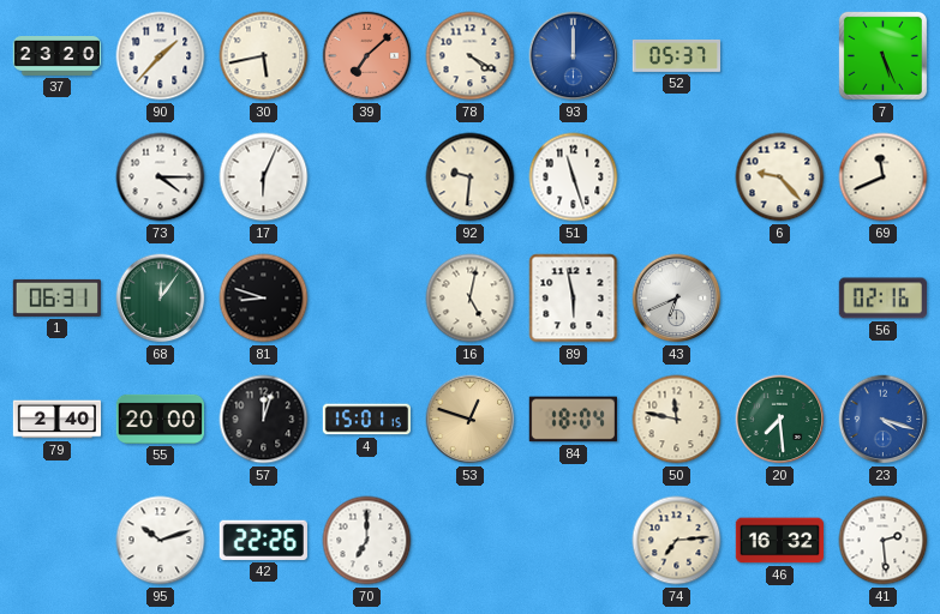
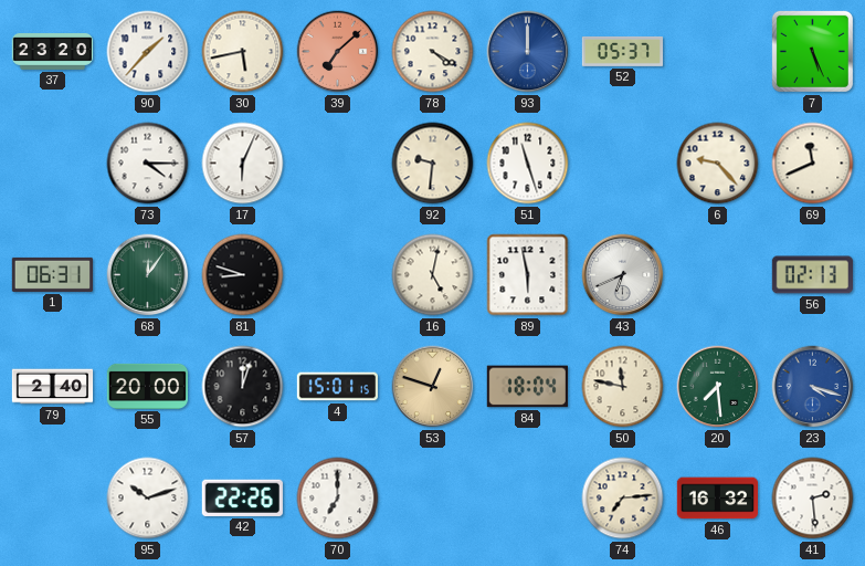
56: 02:16 -> 02:13 (812, 275)
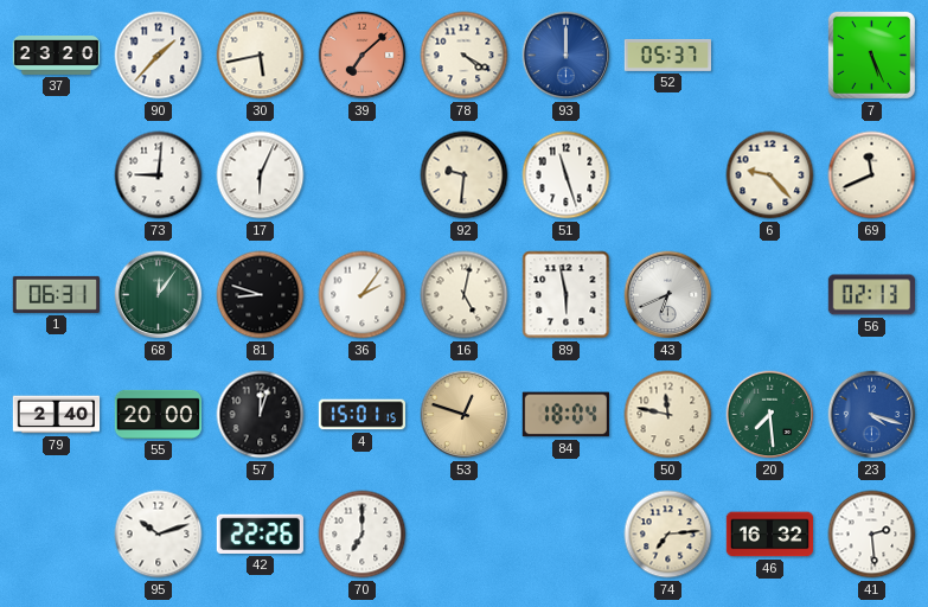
73: 4:15 -> 9:01 (159, 175)
36: none -> 2:06 (363, 295)
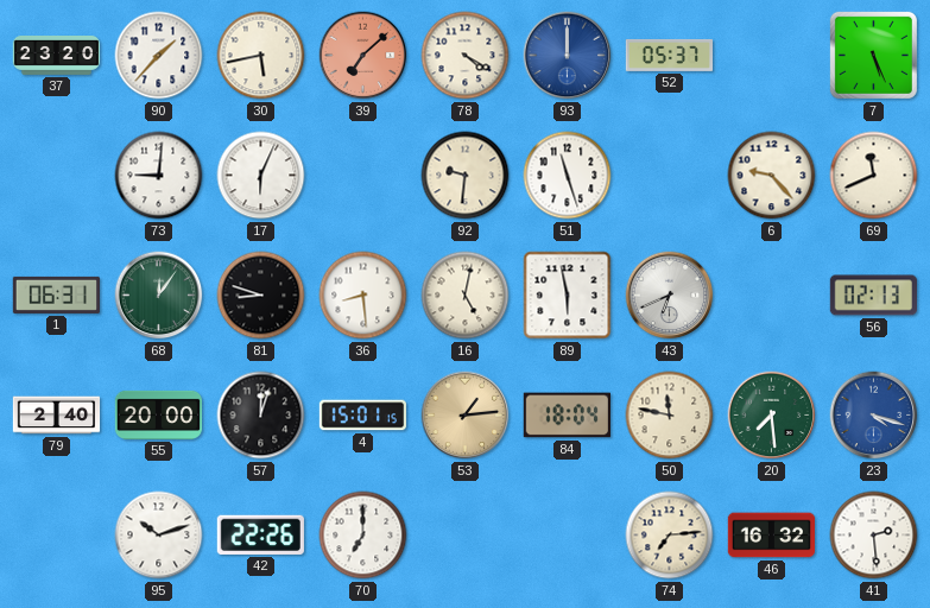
36: 2:06 -> 8:29 (363, 296)
53: 12:48 -> 1:14 (466, 416)
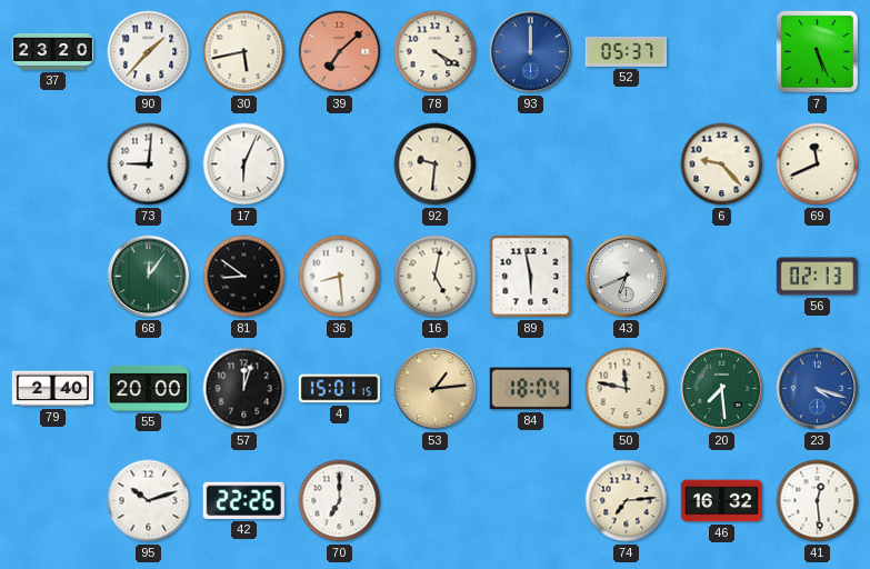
51: 11:27 -> none (568, 176)
1: 06:31 -> none (56, 294)
81: 8:48 -> 8:51 (244, 277)
41: 2:29 -> 12:29 (818, 501)
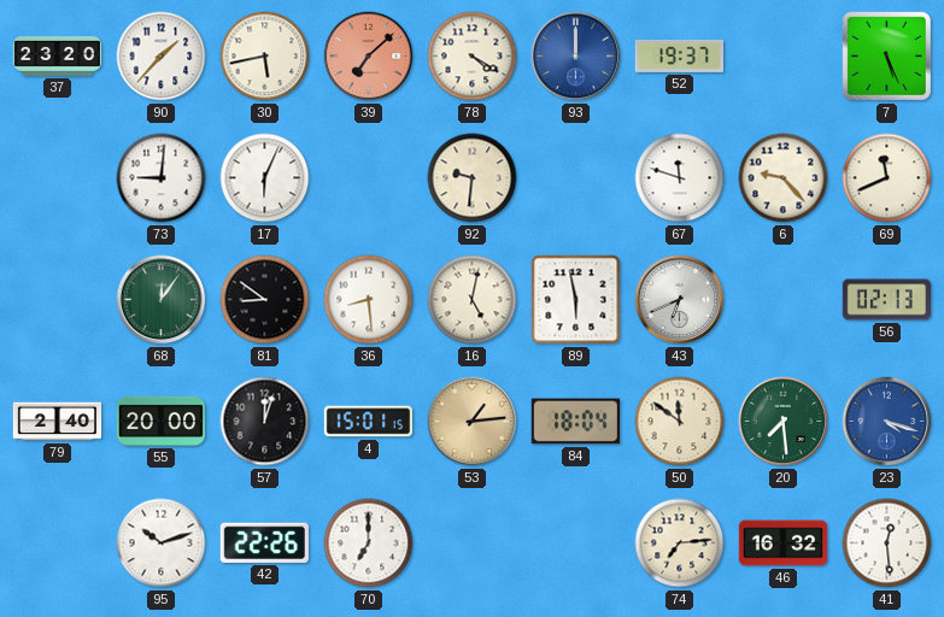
52: 05:37 -> 19:37 (679, 55)
67: none -> 11:48 (680, 178)
50: 11:47 -> 11:51 (680, 422)
